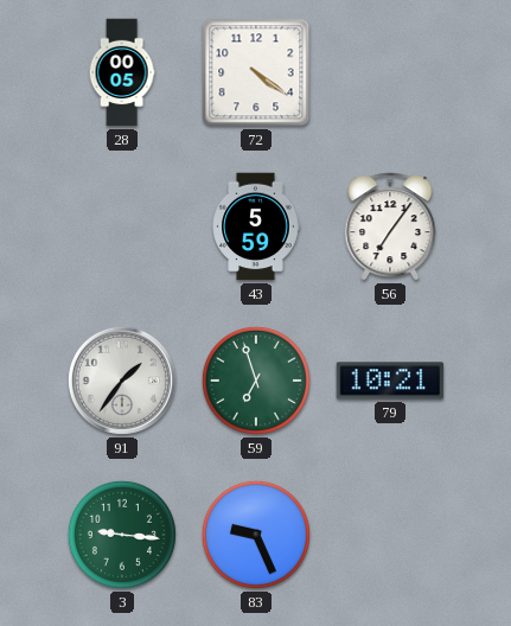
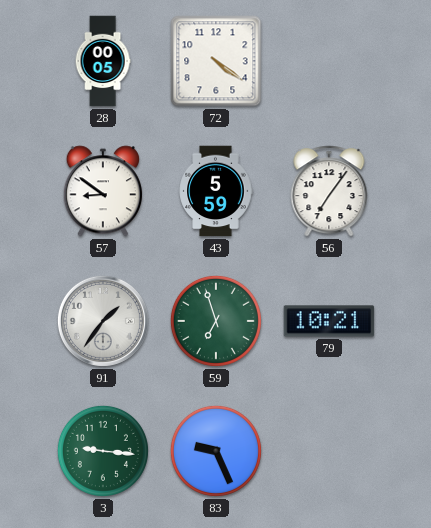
57: none -> 8:51 (102, 191)
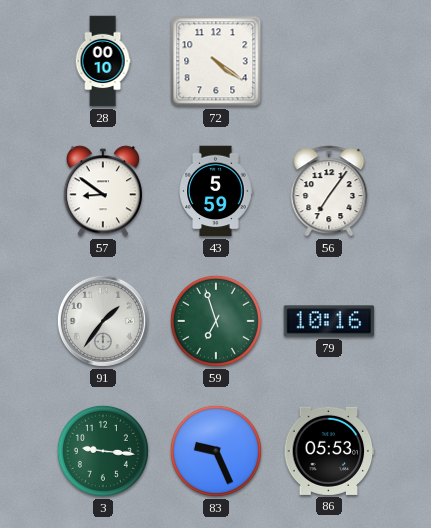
28: 00:05 -> 00:10 (103, 61)
79: 10:21 -> 10:16 (329, 321)
86: none -> 05:53 (329, 451)
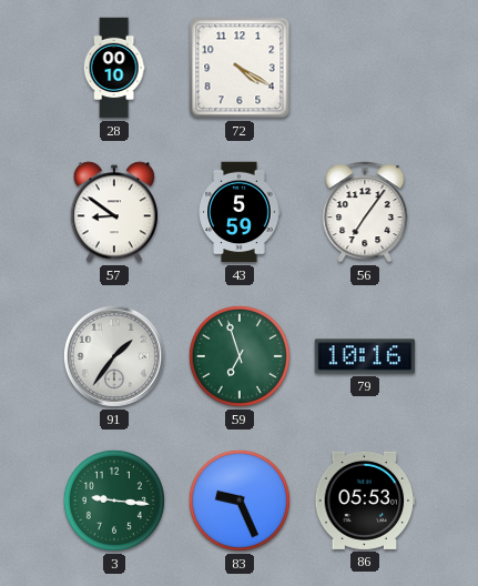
72: 4:21 -> 4:20 (240, 68)
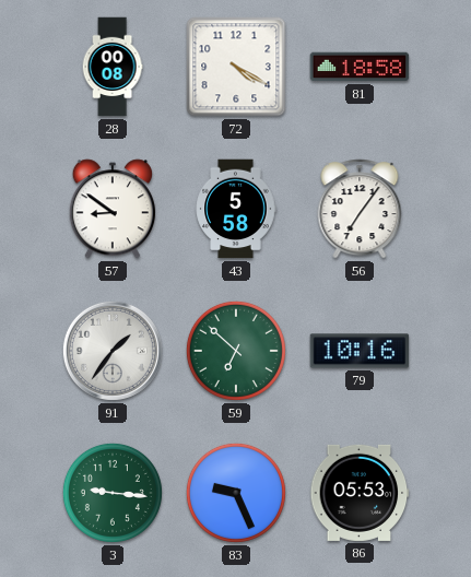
28: 00:10 -> 00:08 (113, 67)
81: none -> 18:58 (360, 67)
43: 5:59 -> 5:58 (236, 209)
59: 6:57 -> 6:52 (236, 351)
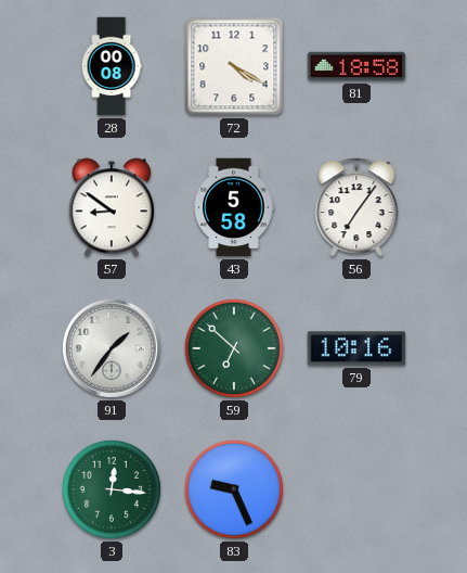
3: 9:16 -> 12:16 (112, 489)
86: 05:53 -> none (360, 493)
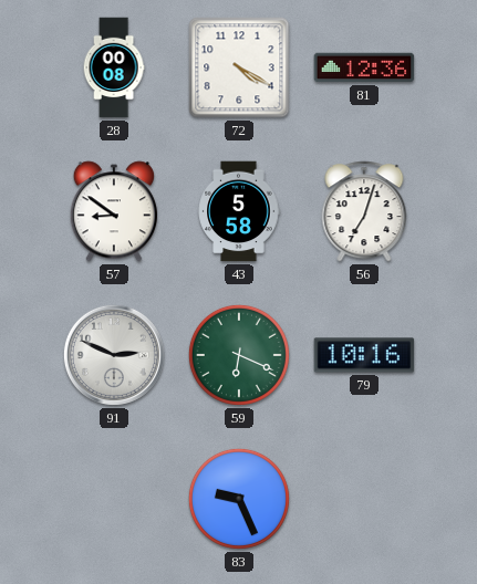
81: 18:58 -> 12:36 (364, 67)
56: 7:06 -> 7:03 (364, 211)
91: 1:36 -> 2:49 (114, 355)
59: 6:52 -> 6:19 (239, 355)
3: 12:16 -> none (112, 489)
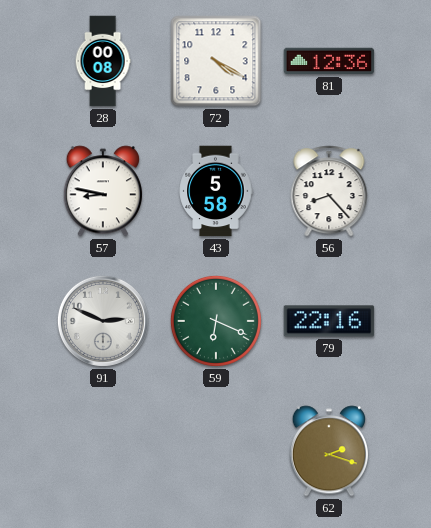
57: 8:51 -> 8:47 (102, 191)
56: 7:03 -> 8:23 (329, 191)
79: 10:16 -> 22:16 (329, 321)
83: 9:26 -> none (239, 499)
62: none -> 2:18 (328, 451)
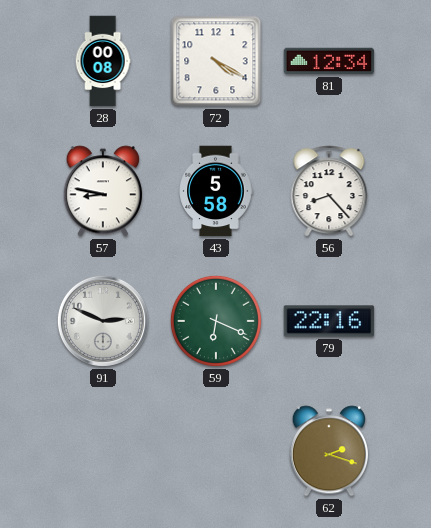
81: 12:36 -> 12:34 (329, 61)
